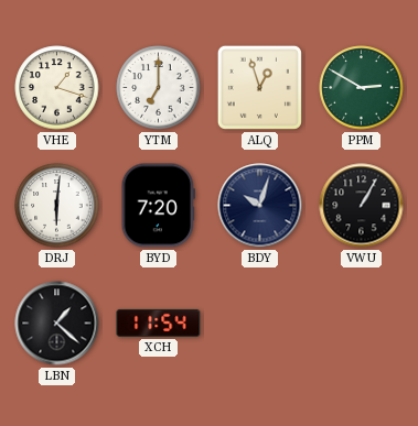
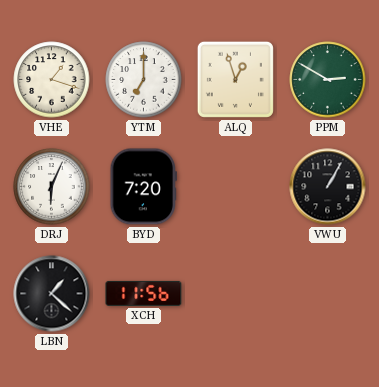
DRJ: 6:01 -> 6:04 (52, 187)
BDY: 10:03 -> none (260, 206)
XCH: 11:54 -> 11:56 (144, 293)
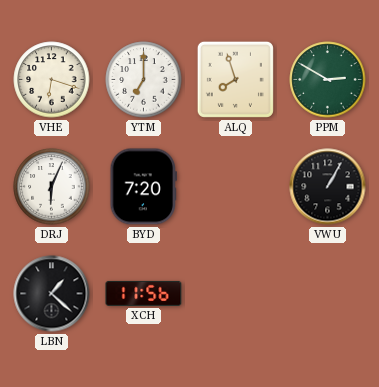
VHE: 1:18 -> 6:18 (52, 80)
ALQ: 12:57 -> 7:57 (235, 79)
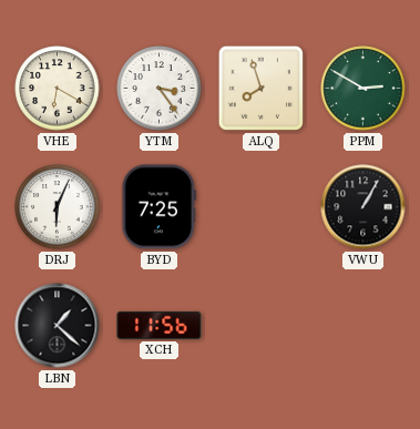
VHE: 6:18 -> 6:20 (58, 89)
YTM: 7:00 -> 3:24 (160, 89)
BYD: 7:20 -> 7:25 (158, 207)
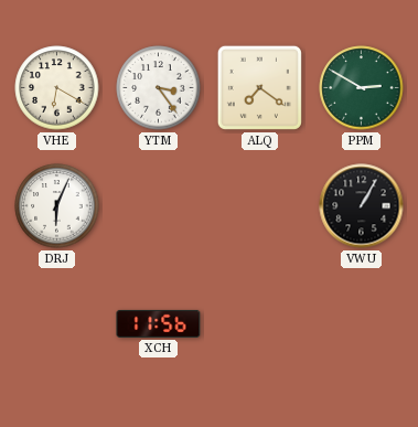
ALQ: 7:57 -> 7:21 (259, 87)
BYD: 7:25 -> none (158, 207)
LBN: 1:22 -> none (58, 326)
